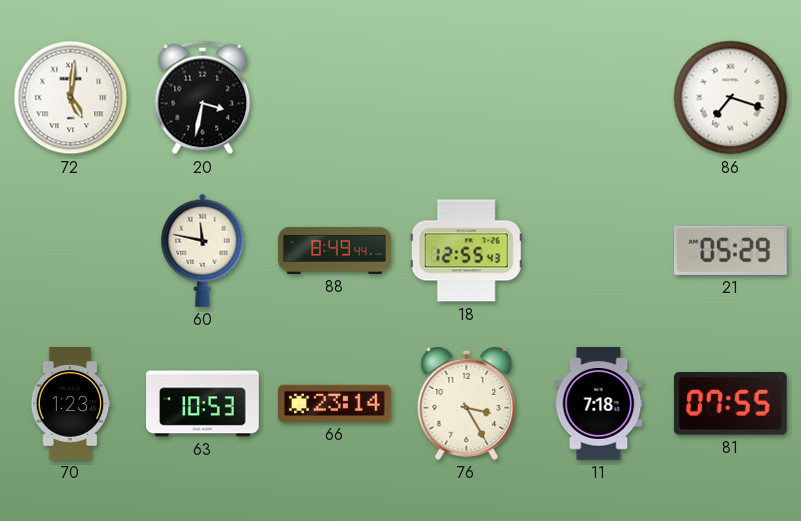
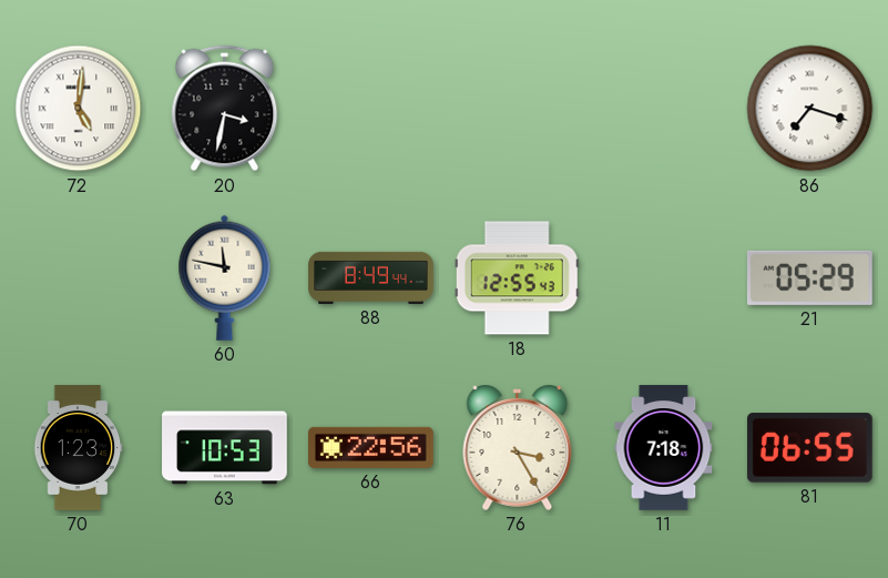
66: 23:14 -> 22:56 (371, 447)
81: 07:55 -> 06:55 (809, 448)
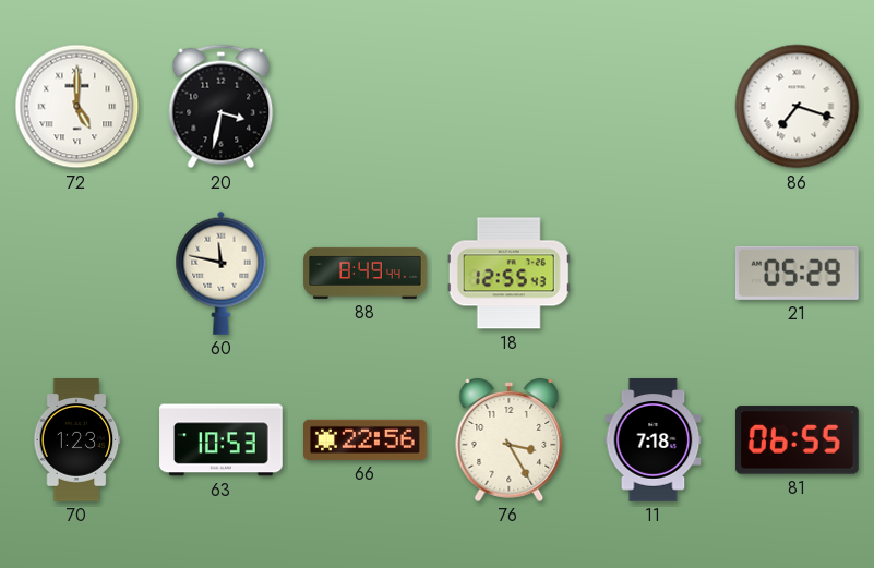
72: 5:01 -> 5:00 (77, 107)
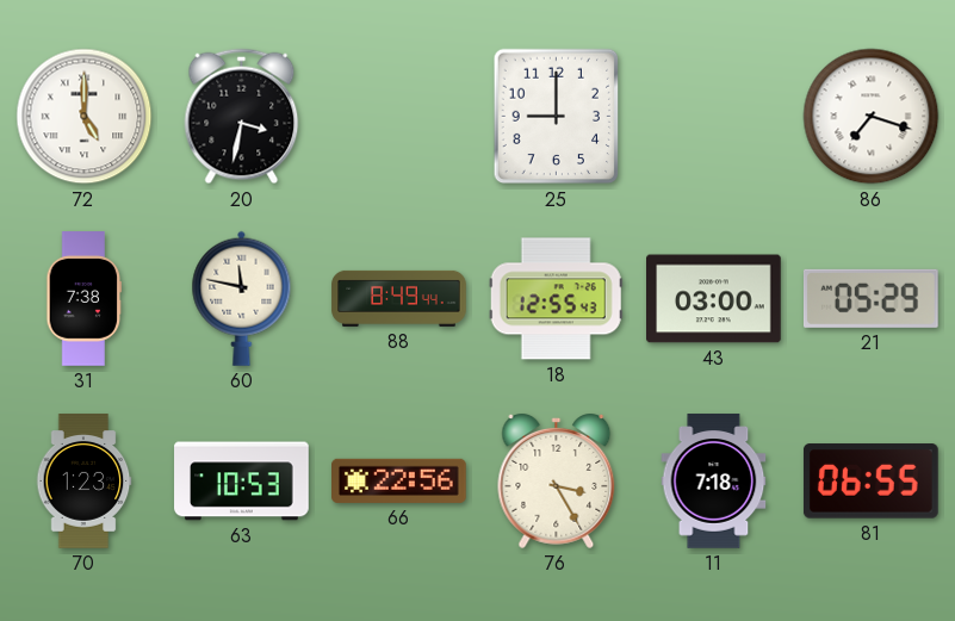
25: none -> 9:00 (557, 117)
31: none -> 7:38 (85, 299)
43: none -> 03:00 (714, 299)
